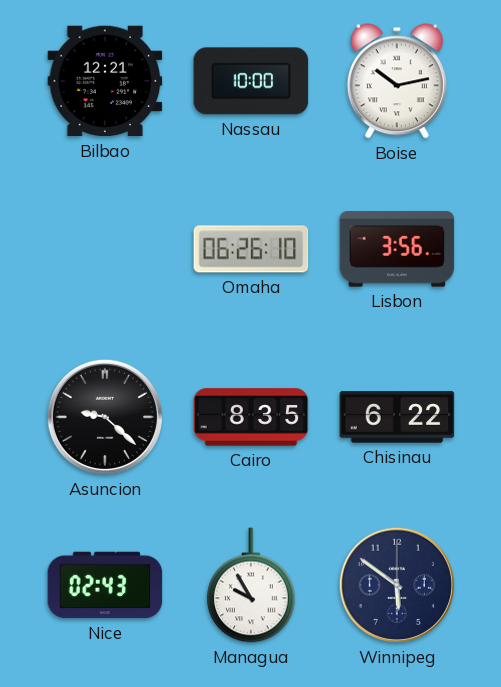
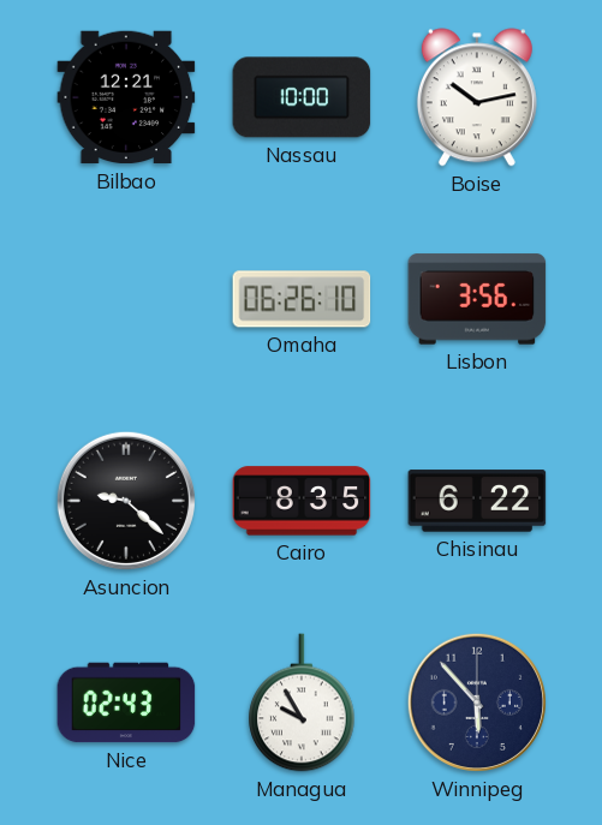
Winnipeg: 5:51 -> 5:53 (477, 703)
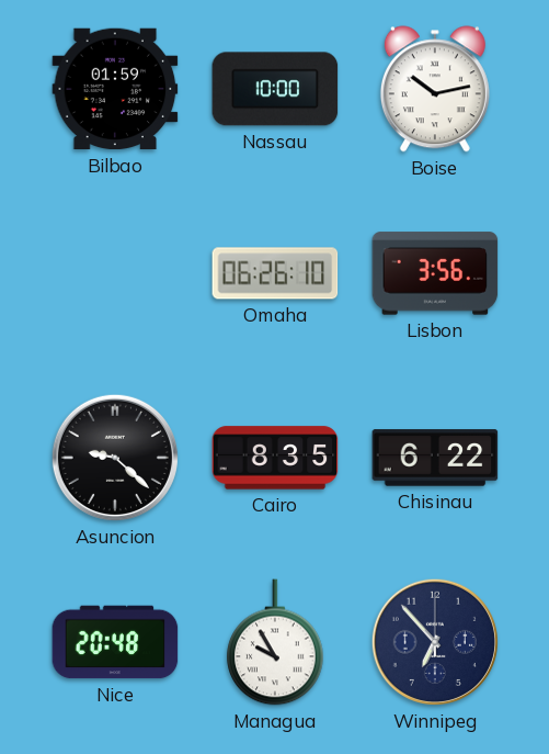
Bilbao: 12:21 -> 01:59 (115, 89)
Nice: 02:43 -> 20:48 (115, 642)
Winnipeg: 5:53 -> 6:53 (435, 642)
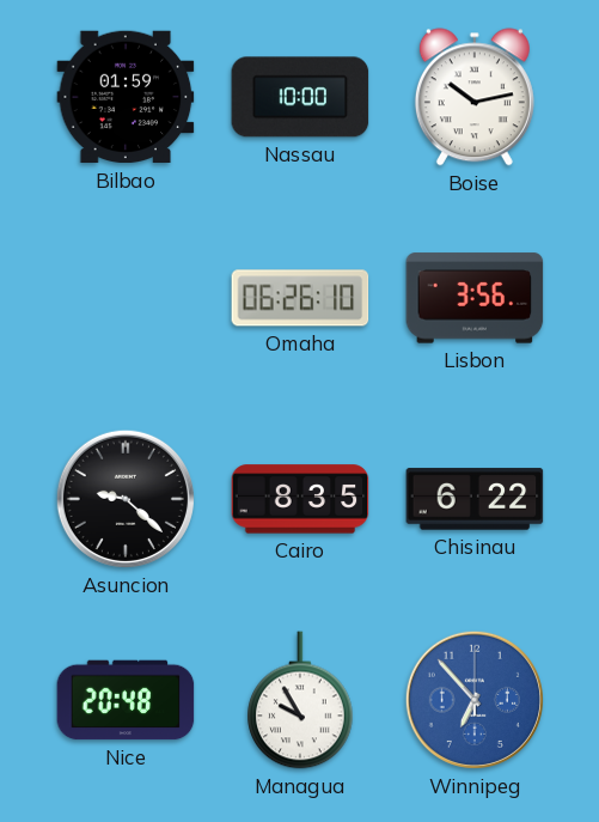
Winnipeg dial: navy -> blue (475, 700)
